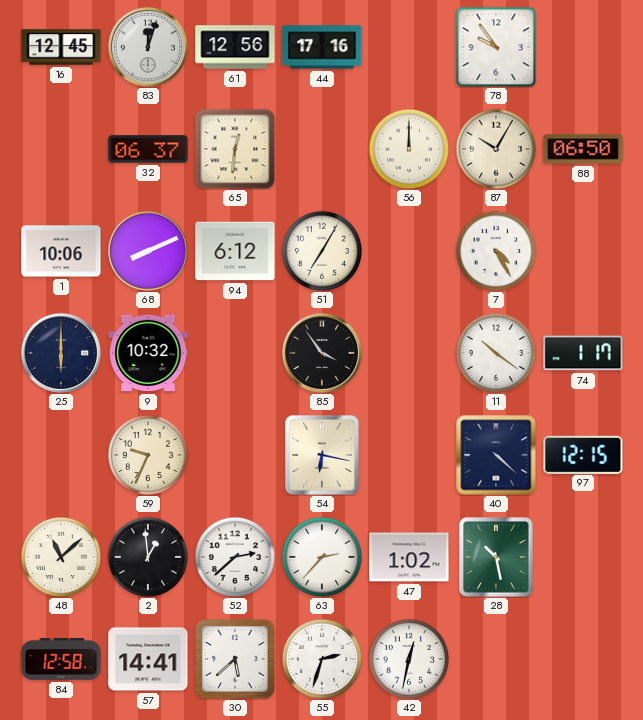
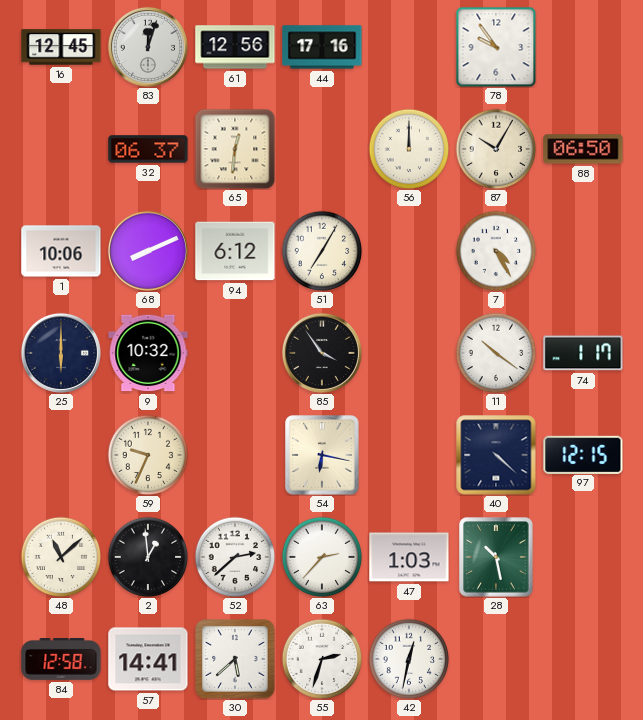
47: 1:02 -> 1:03 (409, 557)
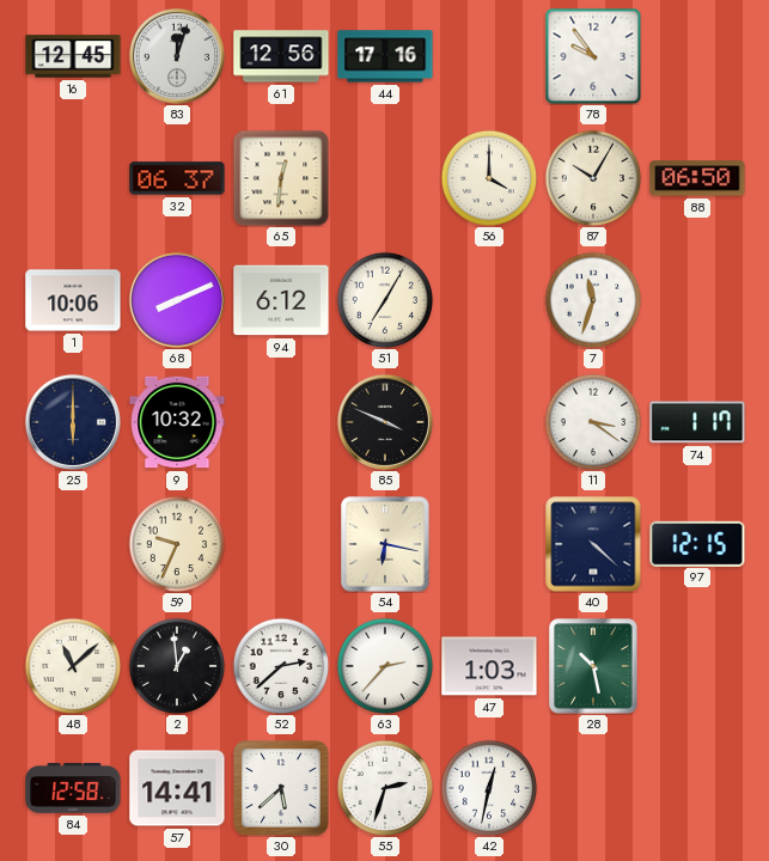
56: 12:00 -> 4:00 (489, 178)
7: 4:25 -> 11:33 (593, 300)
85: 3:54 -> 3:49 (385, 422)
11: 10:21 -> 3:21 (593, 422)
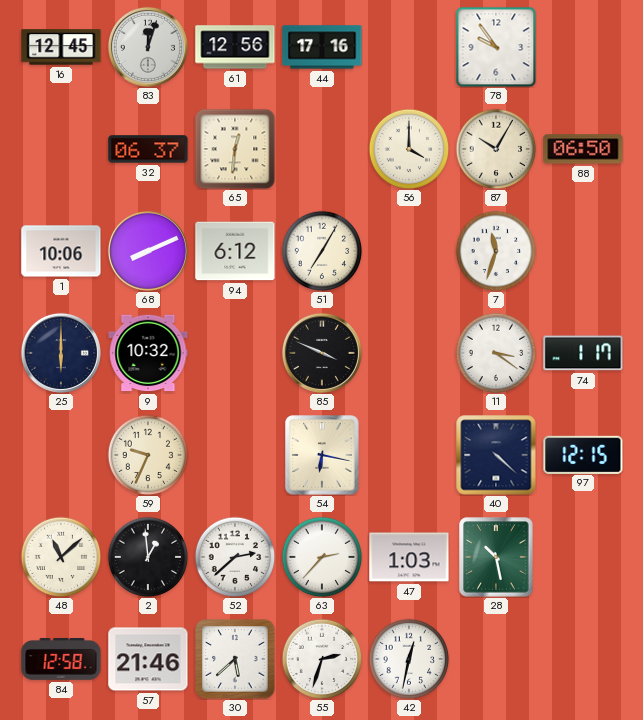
57: 14:41 -> 21:46 (148, 659)
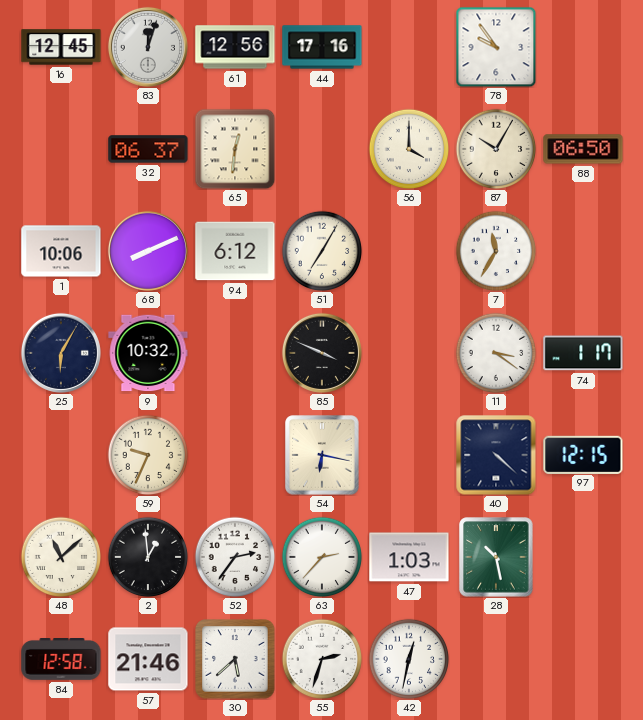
7: 11:33 -> 11:35 (496, 251)
25: 6:00 -> 6:05 (61, 353)
52: 2:38 -> 2:36 (235, 557)
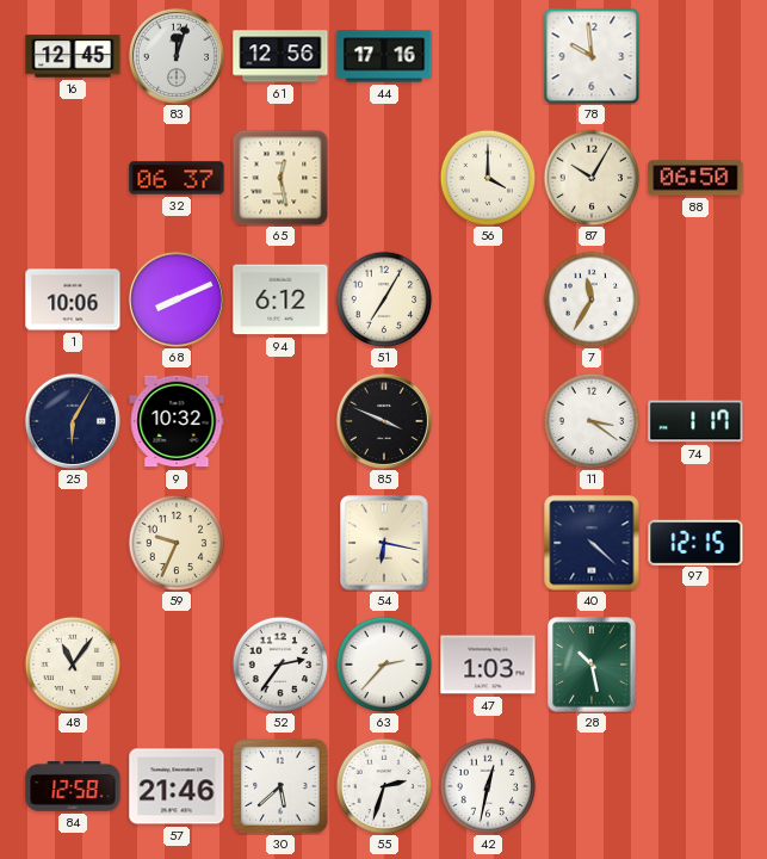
78: 9:54 -> 9:59 (592, 56)
65: 12:31 -> 12:28 (280, 178)
48: 11:08 -> 11:06 (73, 665)
2: 12:59 -> none (148, 557)
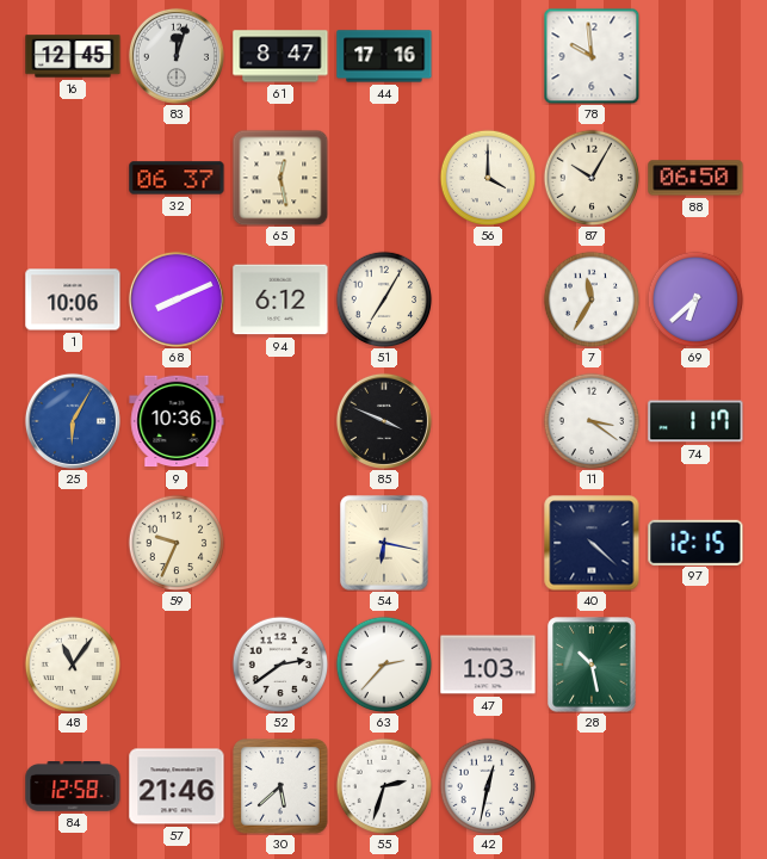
61: 12:56 -> 8:47 (280, 56)
69: none -> 6:38 (695, 299)
25 dial: navy -> blue (73, 421)
9: 10:32 -> 10:36 (177, 421)
52: 2:36 -> 2:39 (280, 665)
